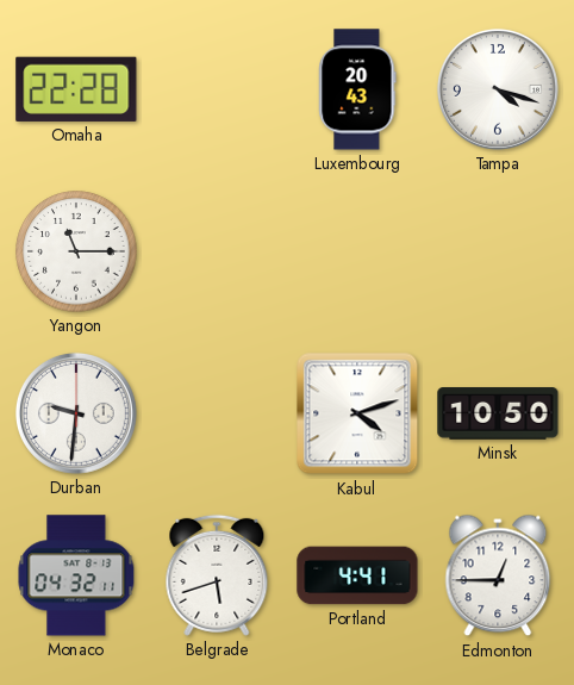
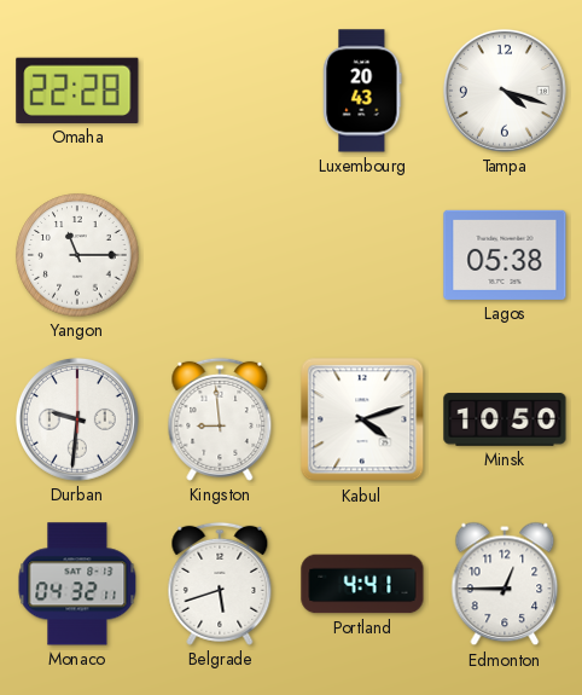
Lagos: none -> 05:38 (505, 255)
Kingston: none -> 8:59 (220, 419)
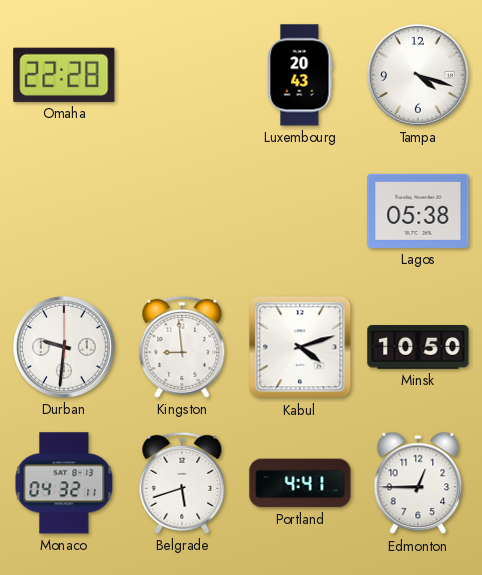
Yangon: 11:15 -> none (77, 255)
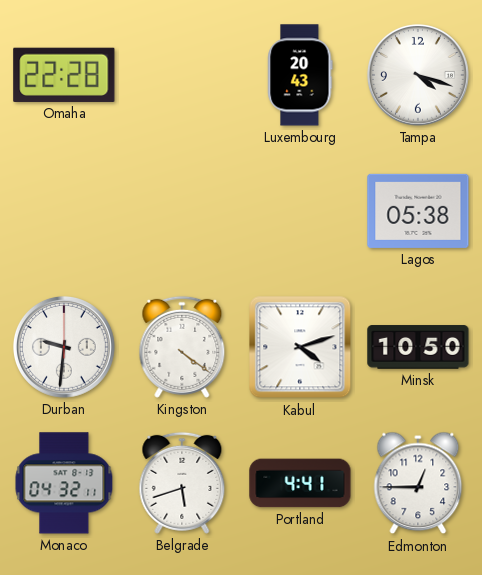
Kingston: 8:59 -> 4:21 (182, 347)
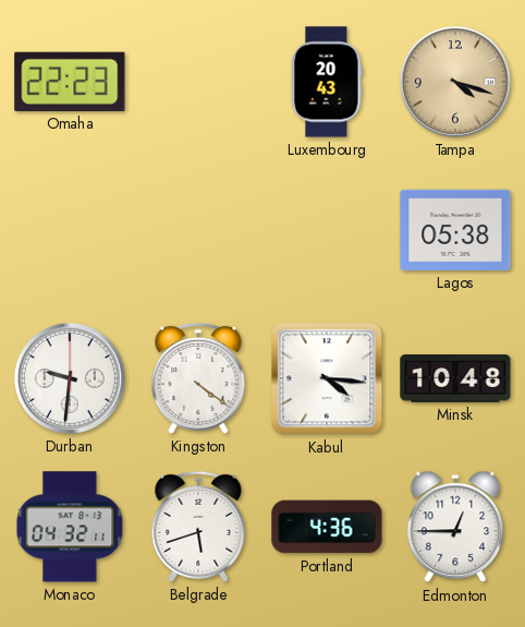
Omaha: 22:28 -> 22:23 (70, 82)
Tampa dial: white -> champagne (455, 82)
Kabul: 4:12 -> 4:16 (327, 378)
Minsk: 10:50 -> 10:48 (455, 378)
Portland: 4:41 -> 4:36 (327, 527)
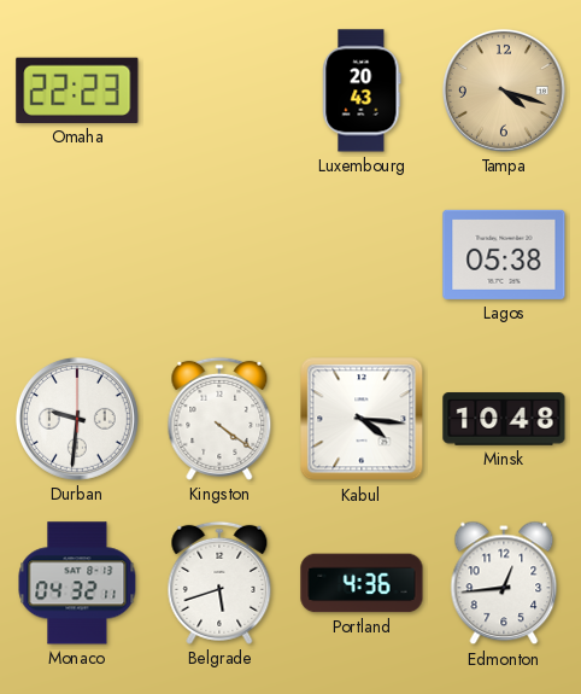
Edmonton: 12:45 -> 12:44 (504, 583)
